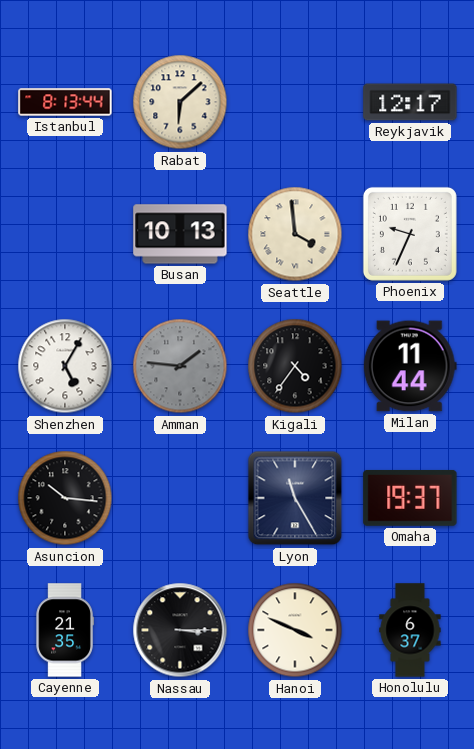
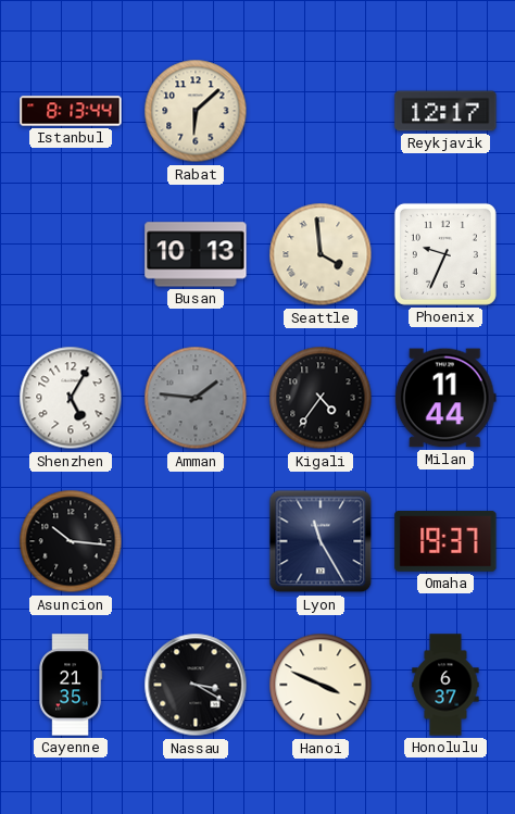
Nassau: 3:15 -> 3:20 (196, 685)
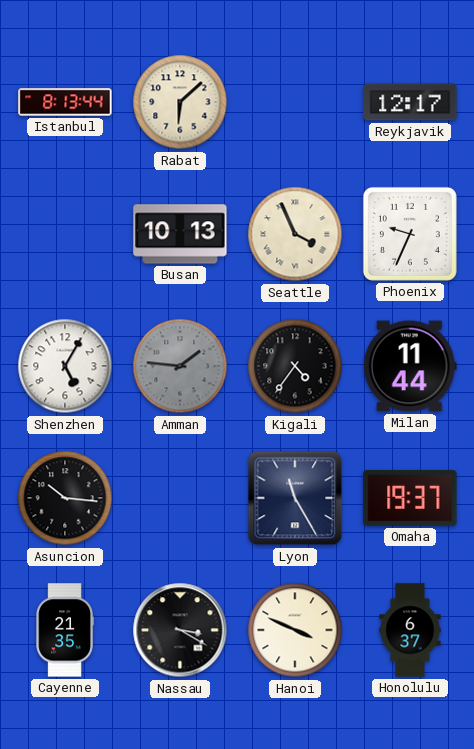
Seattle: 3:59 -> 3:56 (295, 234)
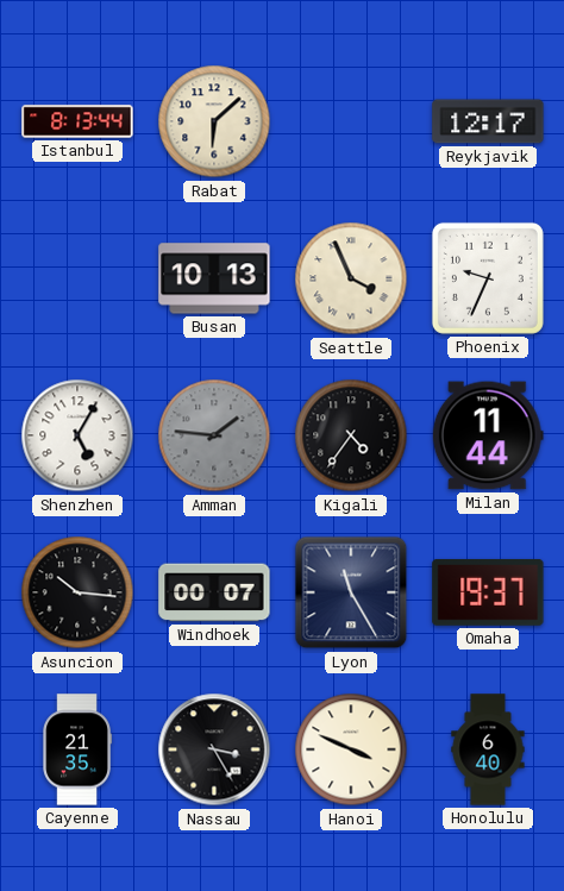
Windhoek: none -> 00:07 (214, 592)
Nassau: 3:20 -> 3:25 (214, 749)
Honolulu: 6:37 -> 6:40 (488, 749)
